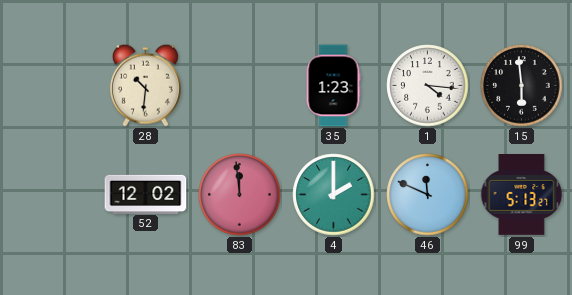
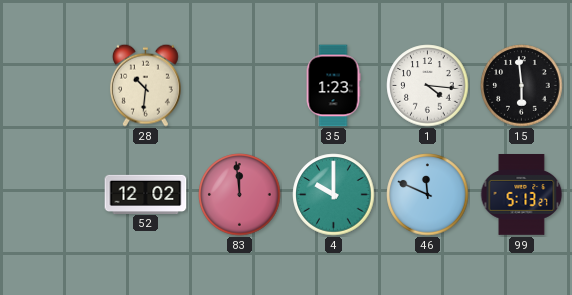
4: 2:00 -> 10:00 (334, 195)
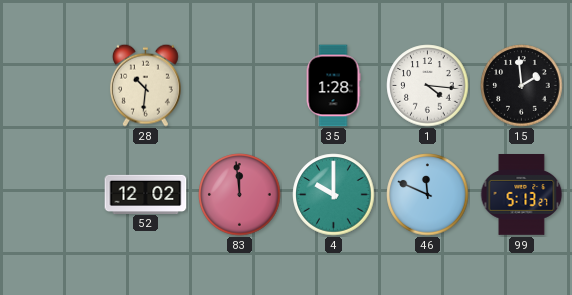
35: 1:23 -> 1:28 (333, 86)
15: 5:59 -> 1:59 (522, 86)
